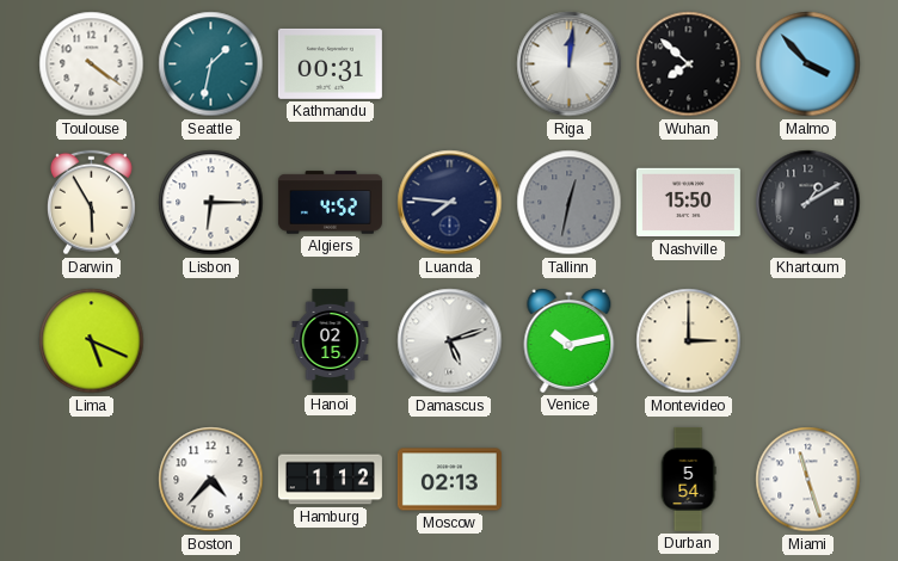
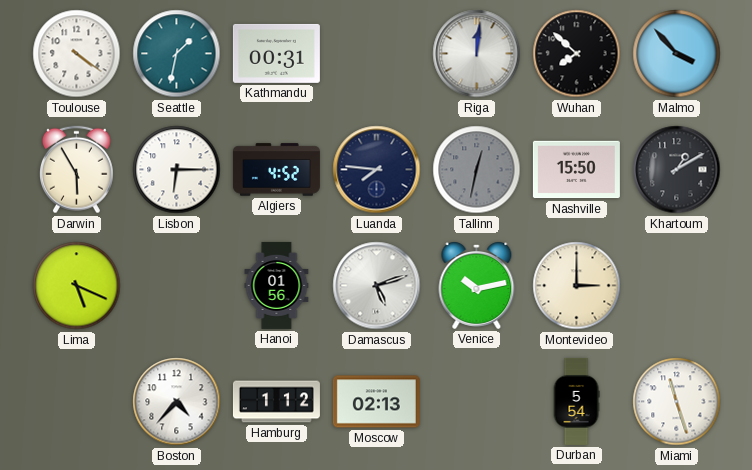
Hanoi: 02:15 -> 01:56 (277, 285)
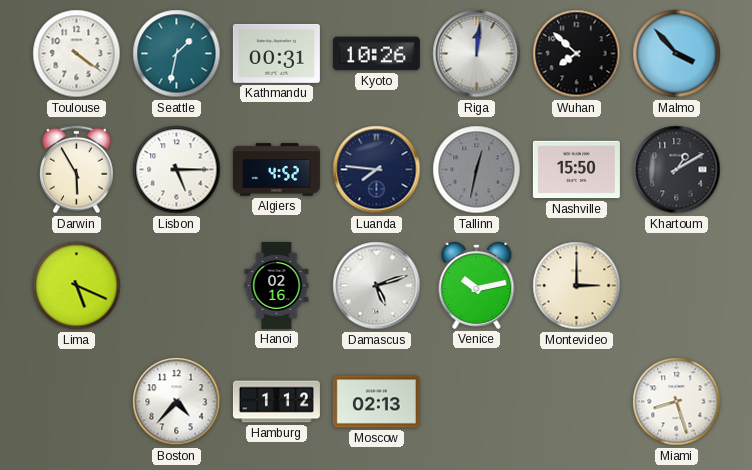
Kyoto: none -> 10:26 (376, 54)
Lisbon: 6:15 -> 5:15 (177, 170)
Hanoi: 01:56 -> 02:16 (277, 285)
Durban: 5:54 -> none (576, 401)
Miami: 11:27 -> 8:27 (677, 402)
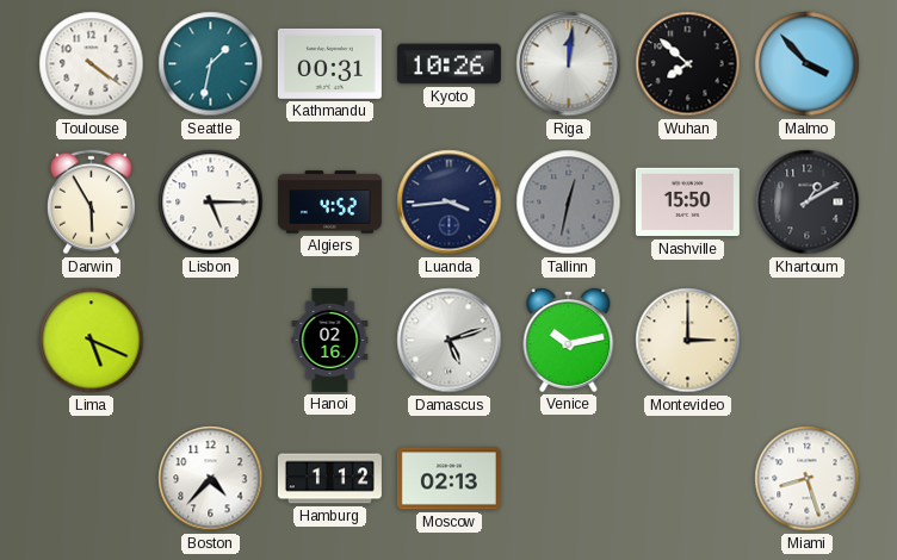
Luanda: 7:46 -> 3:44 (450, 203)
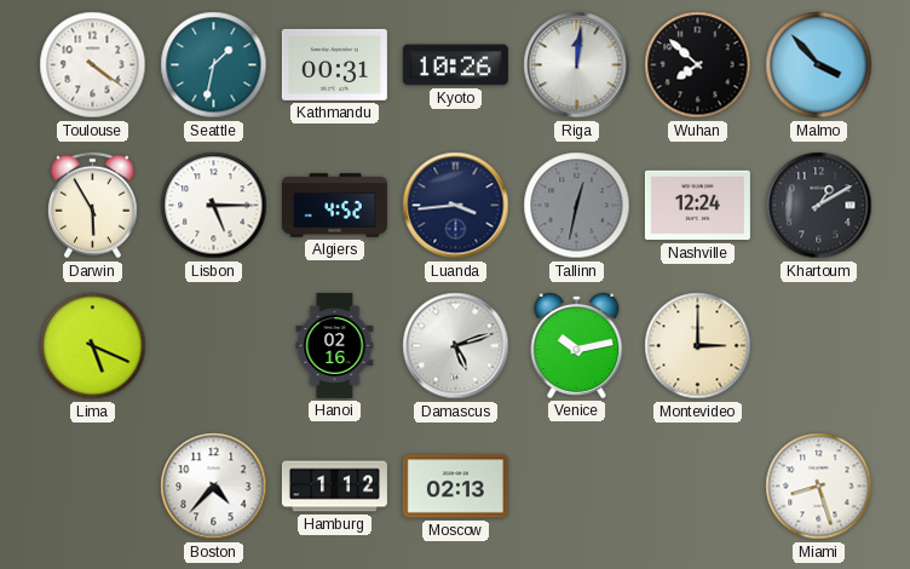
Nashville: 15:50 -> 12:24 (697, 206)
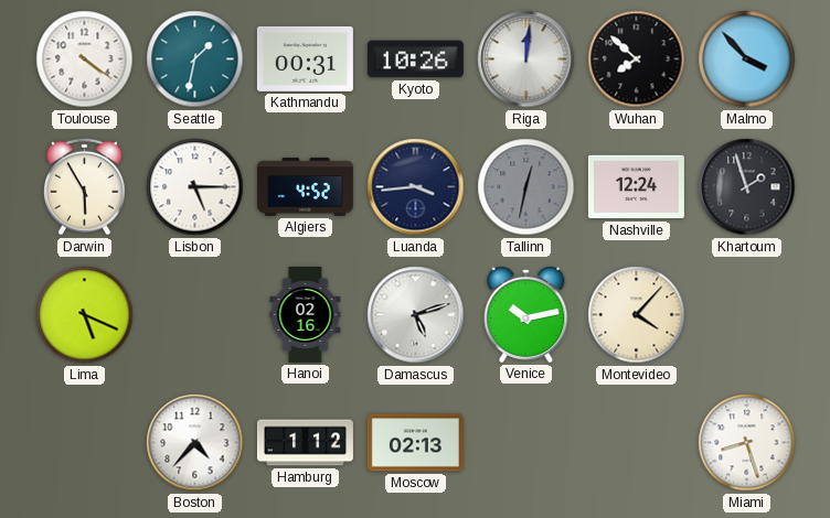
Khartoum: 1:10 -> 1:57 (747, 187)
Montevideo: 3:00 -> 4:07 (637, 315)
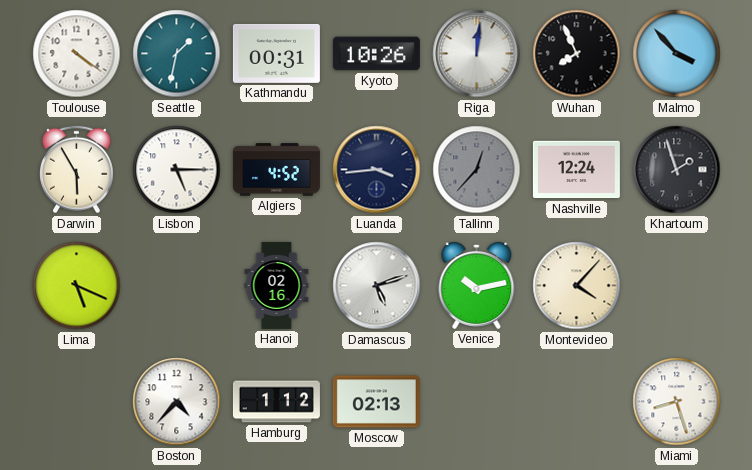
Wuhan: 7:52 -> 7:56 (577, 54)
Tallinn: 12:32 -> 12:37 (477, 170)
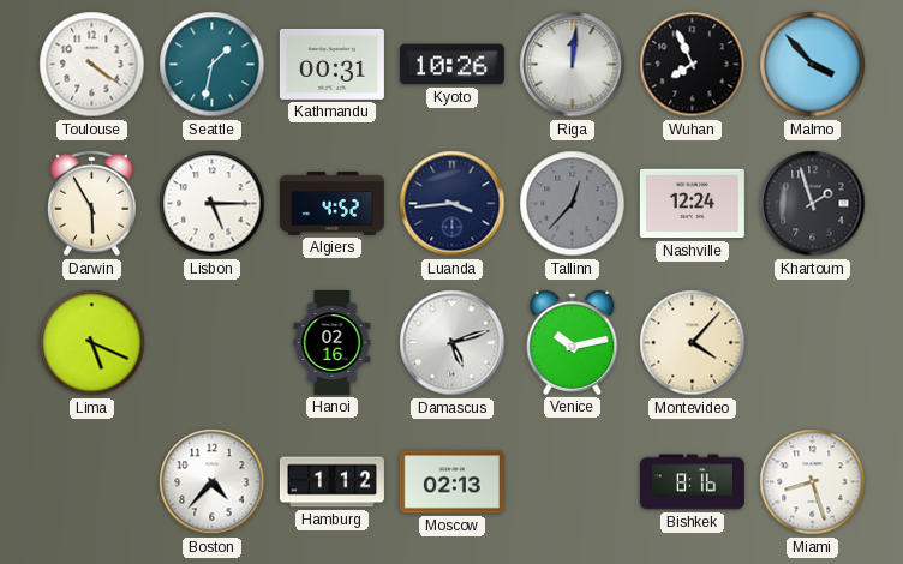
Bishkek: none -> 8:16 (692, 482)
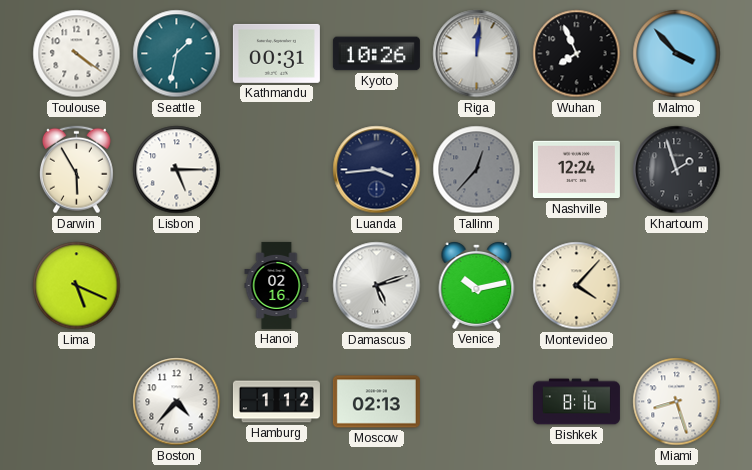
Algiers: 4:52 -> none (331, 204)
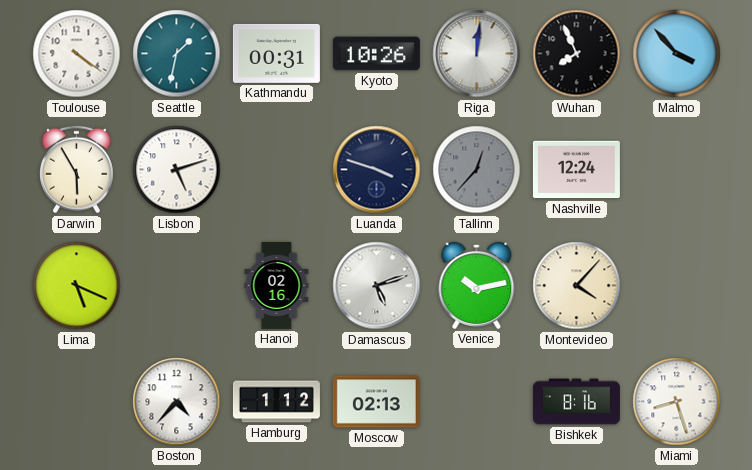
Lisbon: 5:15 -> 5:12 (177, 170)
Luanda: 3:44 -> 3:48 (377, 170)
Khartoum: 1:57 -> none (677, 170)
